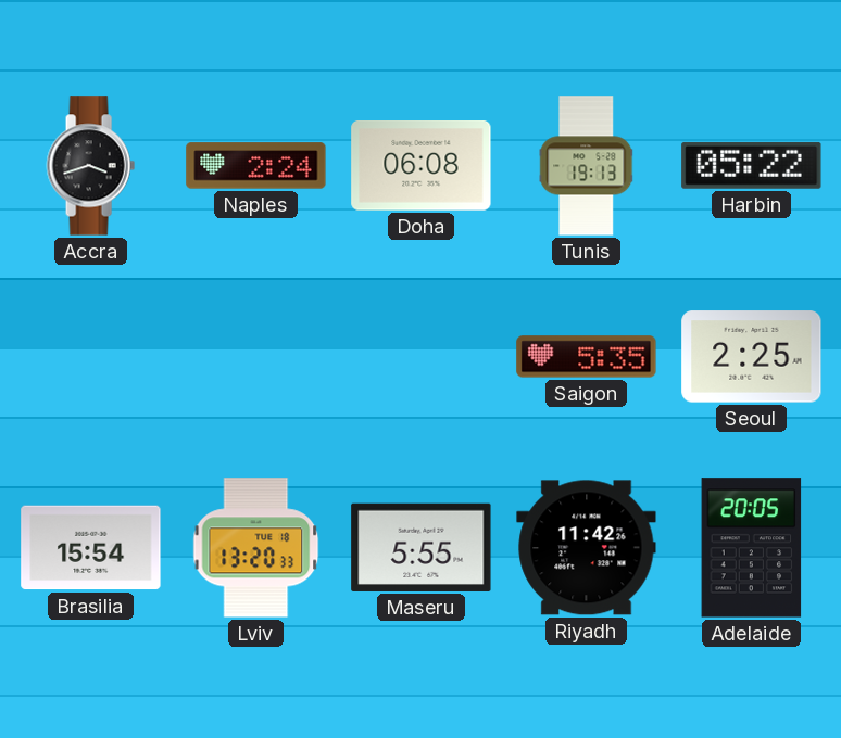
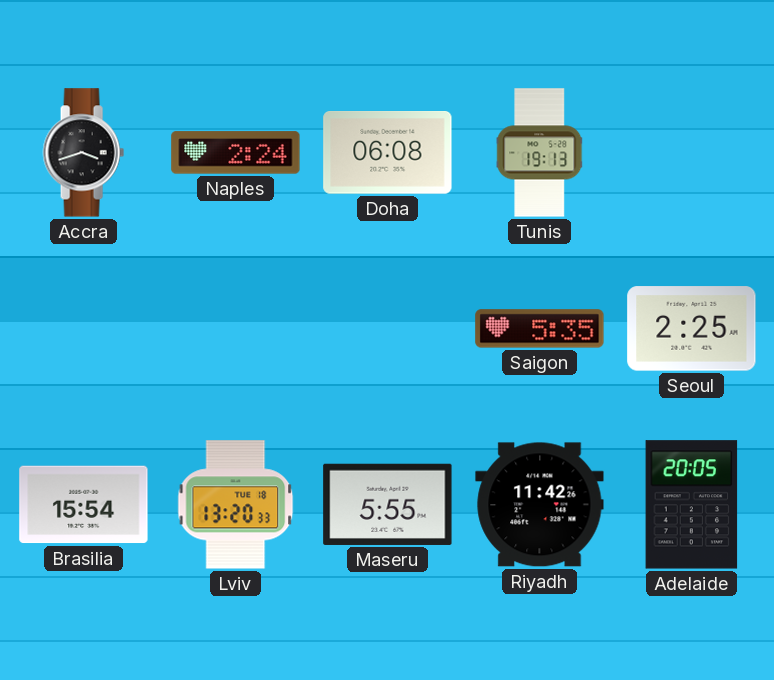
Harbin: 05:22 -> none (752, 165)
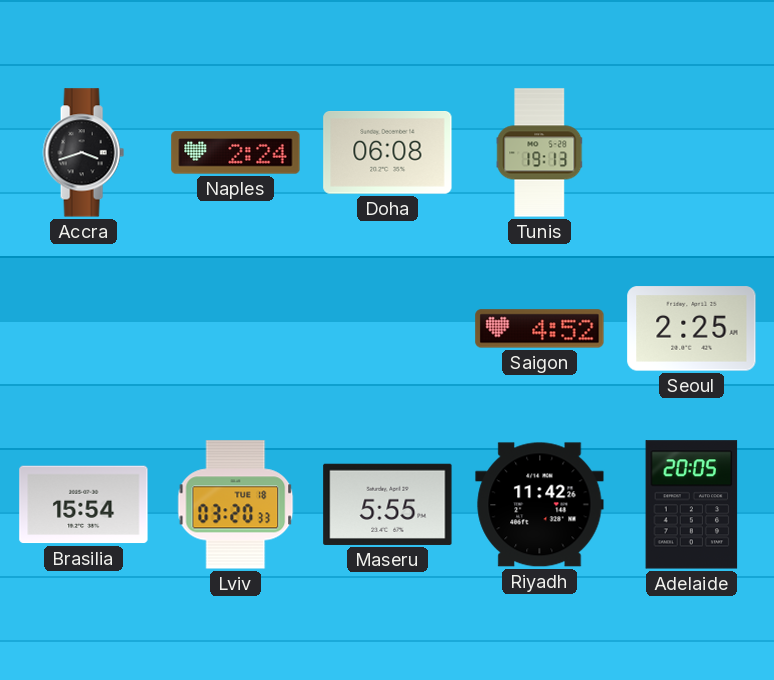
Saigon: 5:35 -> 4:52 (540, 329)
Lviv: 13:20 -> 03:20 (236, 505)
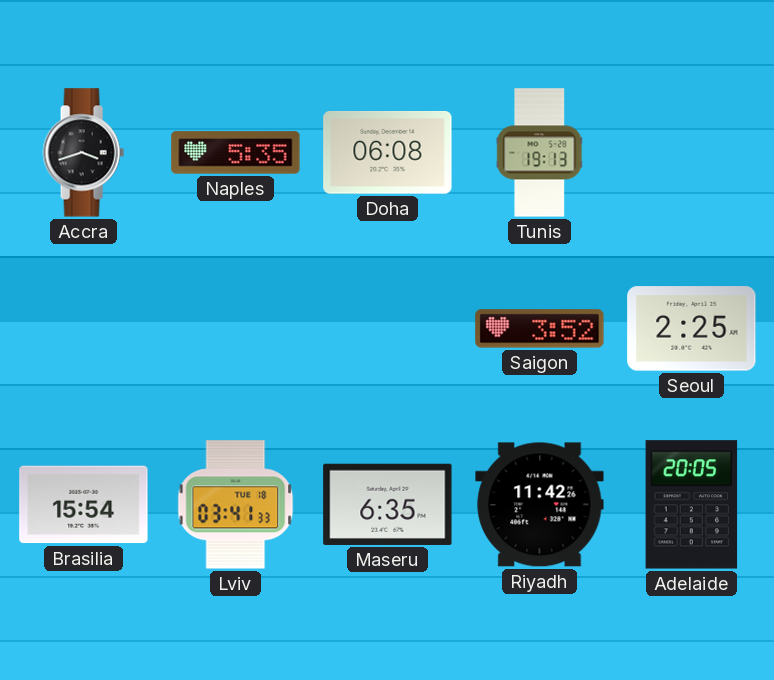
Naples: 2:24 -> 5:35 (236, 153)
Saigon: 4:52 -> 3:52 (540, 329)
Lviv: 03:20 -> 03:41 (236, 505)
Maseru: 5:55 -> 6:35 (388, 504)
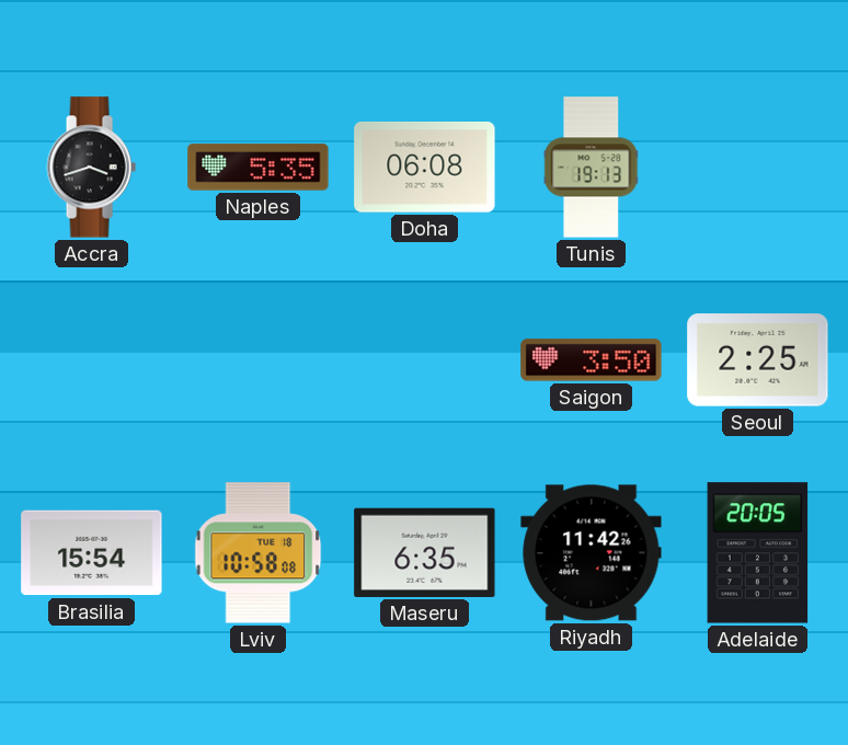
Saigon: 3:52 -> 3:50 (592, 360)
Lviv: 03:41 -> 10:58 (259, 553)
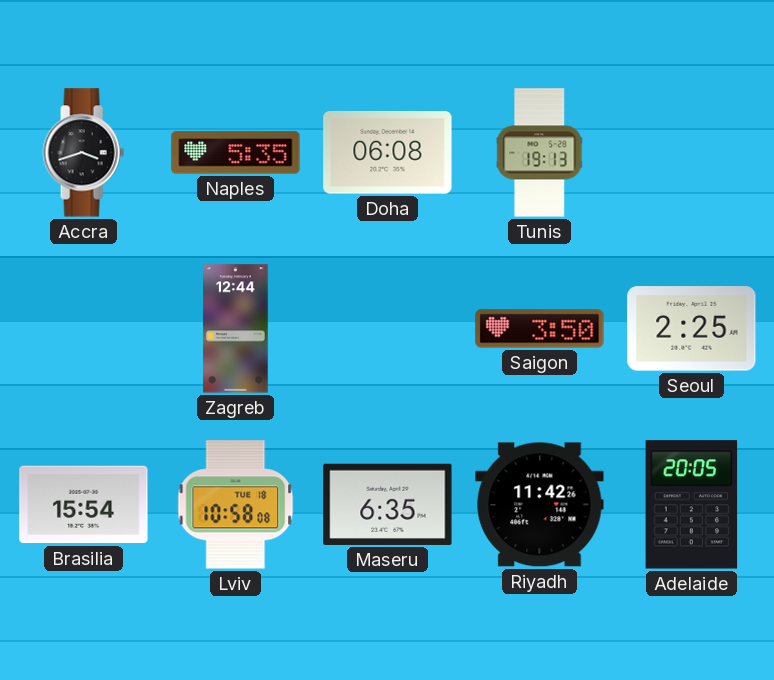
Zagreb: none -> 12:44 (236, 329)
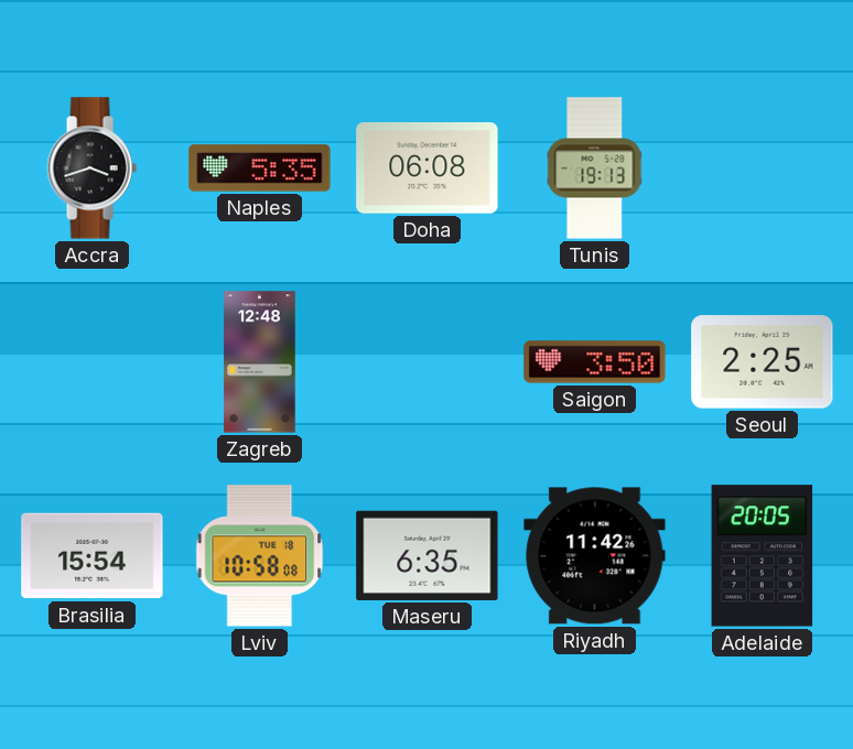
Zagreb: 12:44 -> 12:48 (260, 362)
